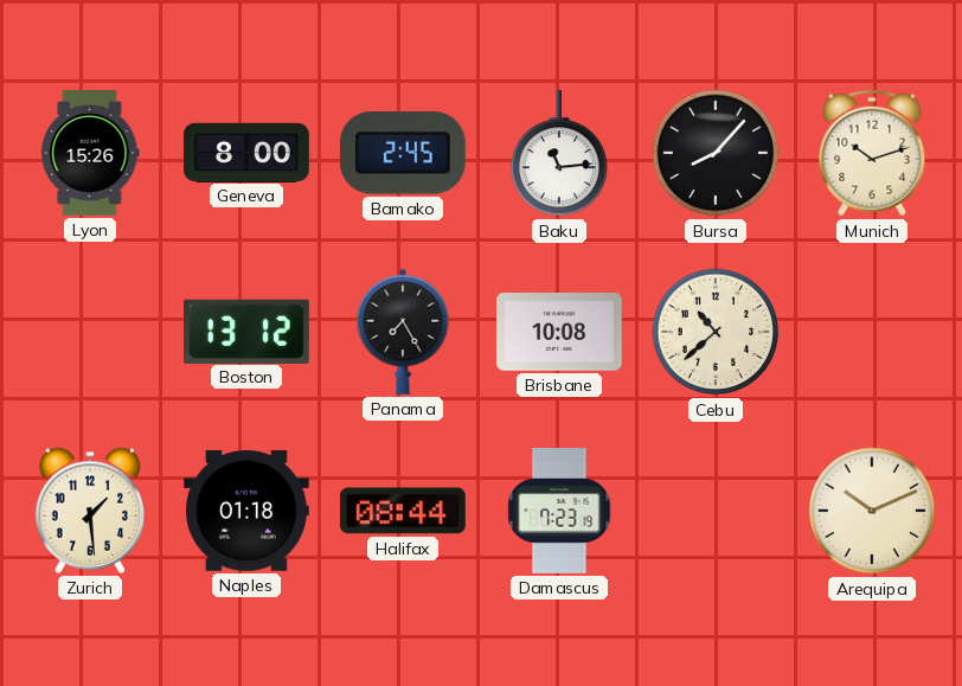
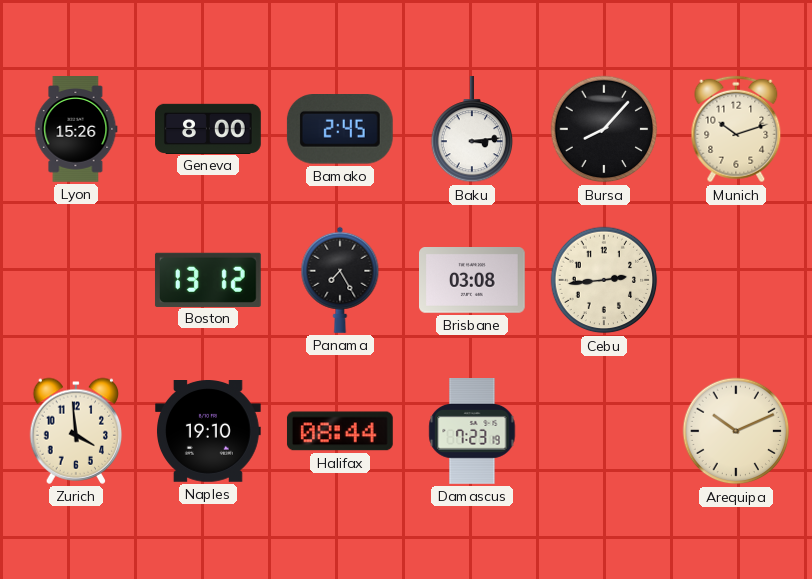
Baku: 11:14 -> 3:14 (472, 130)
Brisbane: 10:08 -> 03:08 (473, 281)
Cebu: 10:38 -> 2:44 (604, 280)
Zurich: 1:29 -> 3:59 (76, 431)
Naples: 01:18 -> 19:10 (209, 432)
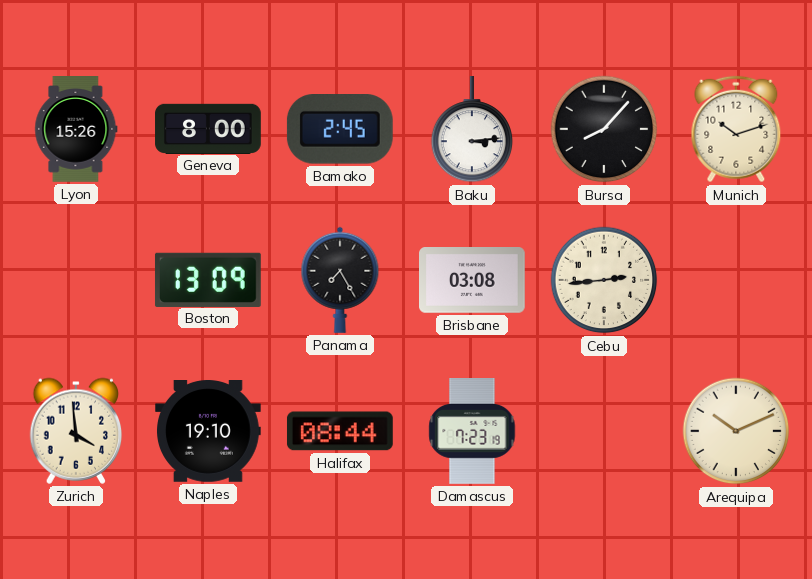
Boston: 13:12 -> 13:09 (208, 279)
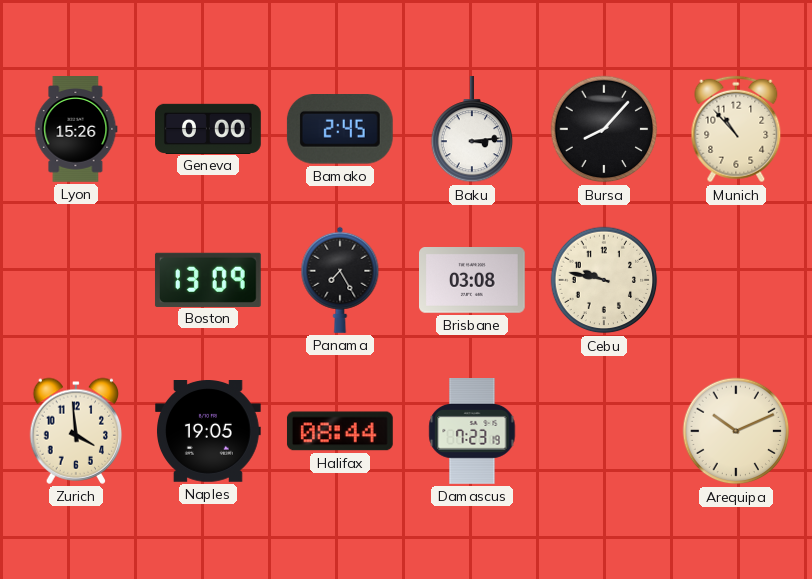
Geneva: 8:00 -> 0:00 (208, 128)
Munich: 10:12 -> 10:53 (736, 129)
Cebu: 2:44 -> 9:47 (604, 280)
Naples: 19:10 -> 19:05 (209, 432)
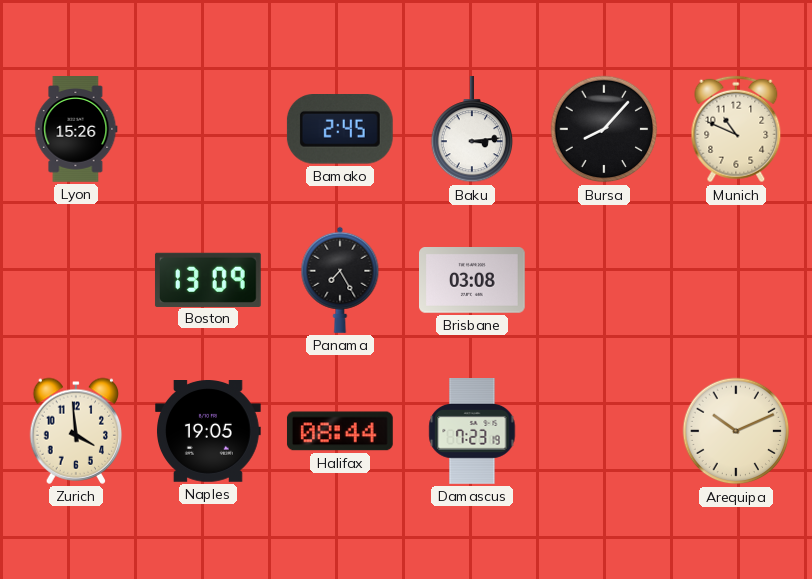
Geneva: 0:00 -> none (208, 128)
Munich: 10:53 -> 10:49 (736, 129)
Cebu: 9:47 -> none (604, 280)
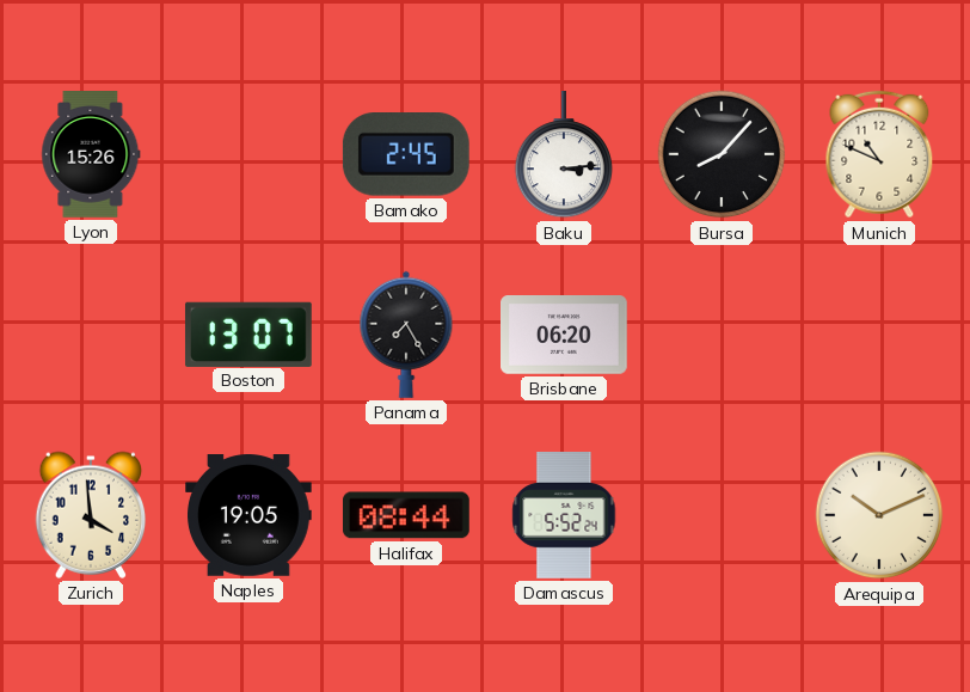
Boston: 13:09 -> 13:07 (248, 333)
Brisbane: 03:08 -> 06:20 (565, 336)
Damascus: 7:23 -> 5:52 (564, 516)
